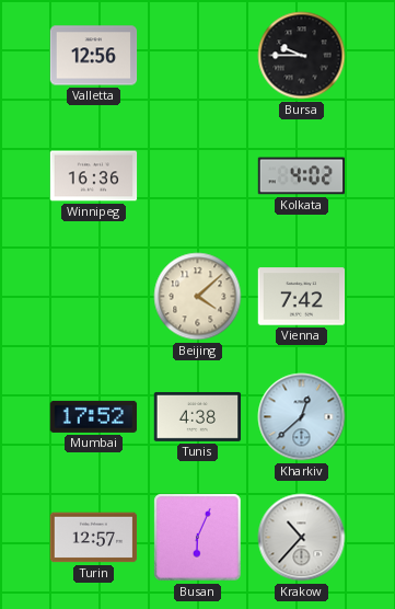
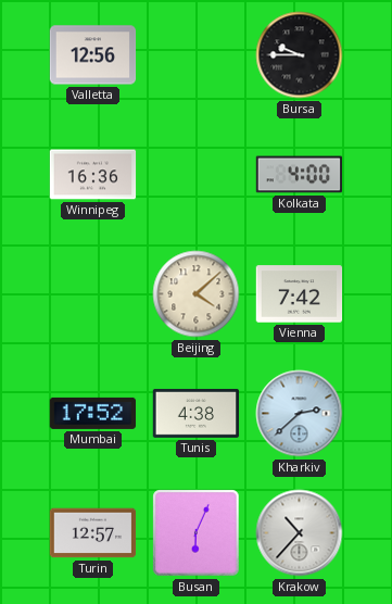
Kolkata: 4:02 -> 4:00 (300, 175)
Kharkiv: 12:38 -> 2:38 (300, 414)
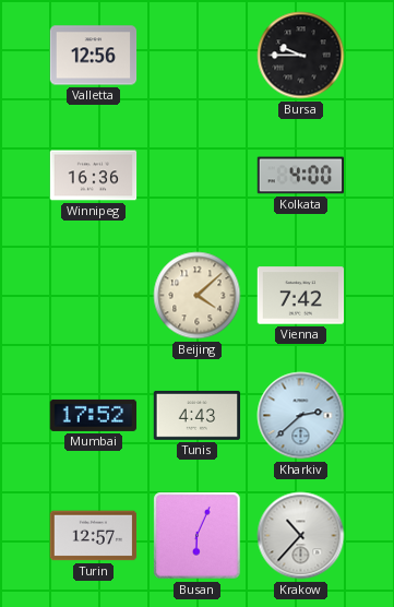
Tunis: 4:38 -> 4:43 (198, 415)
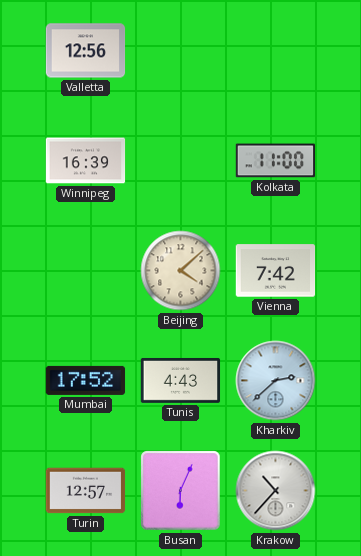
Bursa: 9:45 -> none (301, 56)
Winnipeg: 16:36 -> 16:39 (86, 161)
Kolkata: 4:00 -> 11:00 (276, 161)
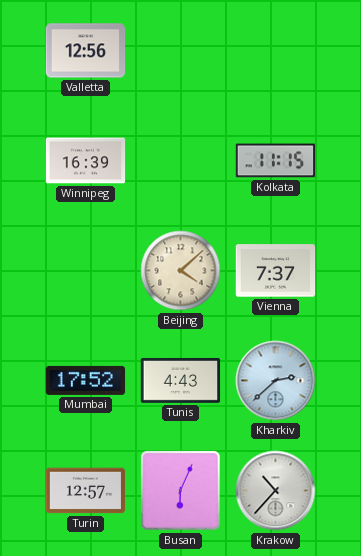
Kolkata: 11:00 -> 11:15 (276, 161)
Vienna: 7:42 -> 7:37 (276, 271)
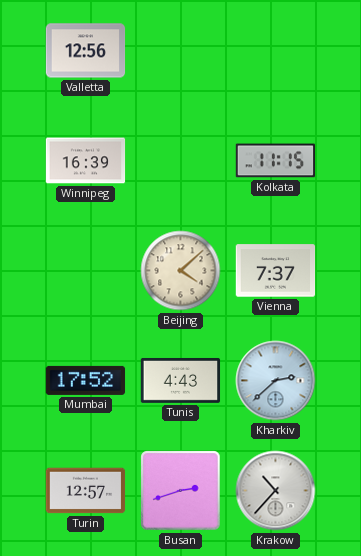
Busan: 6:04 -> 2:42 (181, 491)
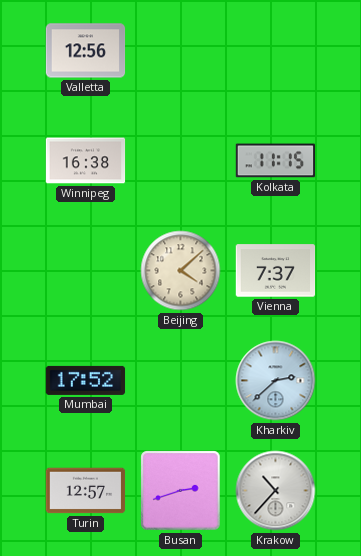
Winnipeg: 16:39 -> 16:38 (86, 161)
Tunis: 4:43 -> none (181, 380)
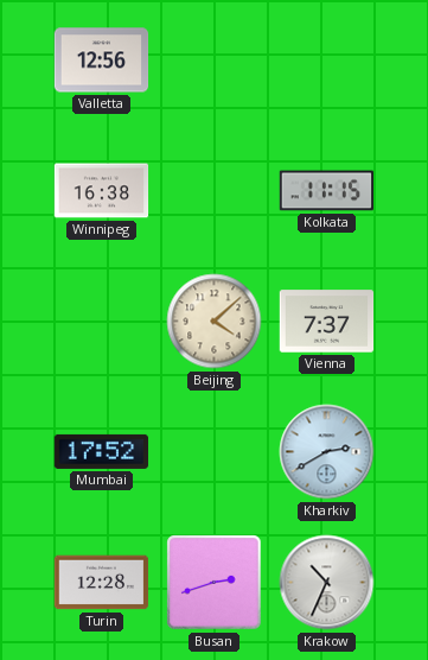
Kharkiv: 2:38 -> 2:40 (327, 452)
Turin: 12:57 -> 12:28 (102, 583)
Krakow: 10:37 -> 10:34 (327, 583)
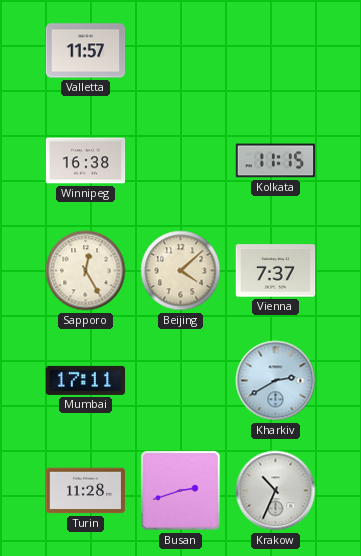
Valletta: 12:56 -> 11:57 (86, 51)
Sapporo: none -> 12:25 (86, 271)
Mumbai: 17:52 -> 17:11 (86, 380)
Turin: 12:28 -> 11:28 (86, 491)
